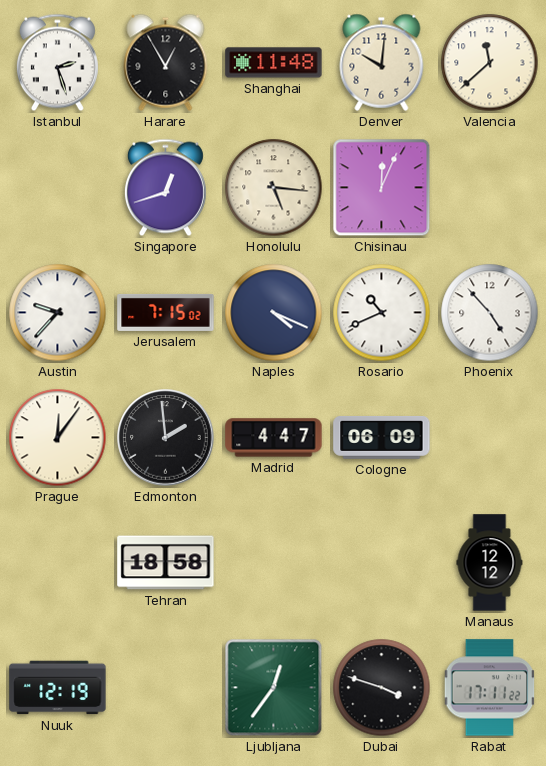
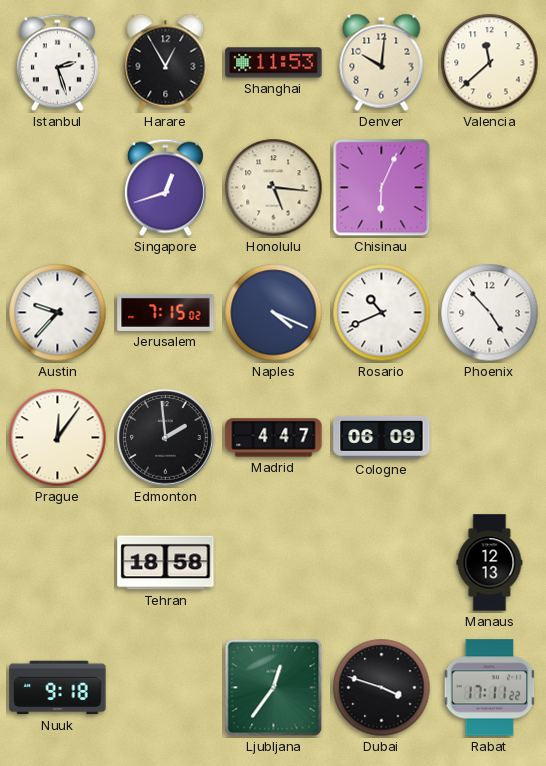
Shanghai: 11:48 -> 11:53 (274, 63)
Chisinau: 12:04 -> 6:04 (382, 188)
Manaus: 12:12 -> 12:13 (490, 563)
Nuuk: 12:19 -> 9:18 (58, 688)
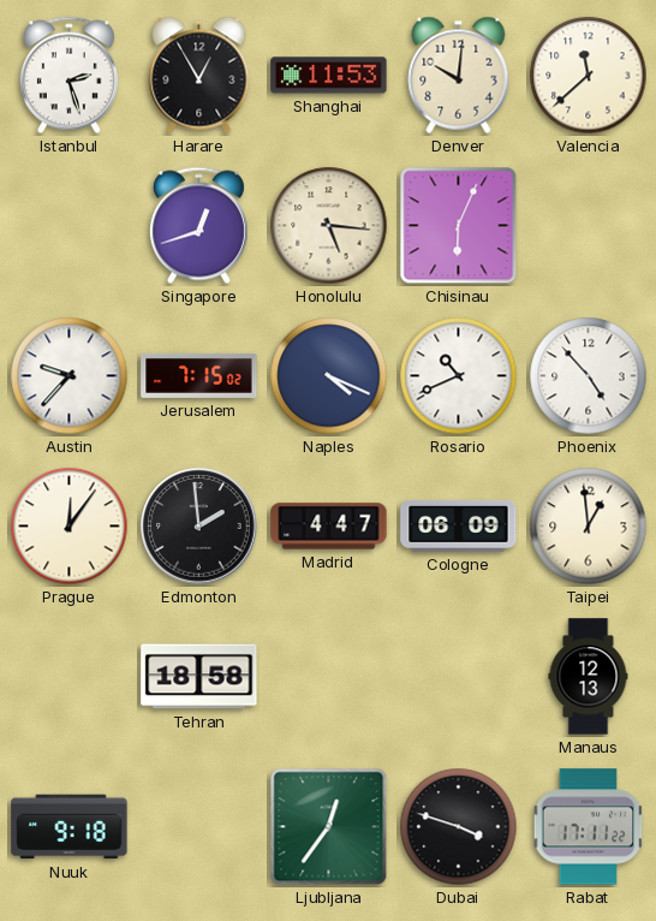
Taipei: none -> 12:59 (589, 527)
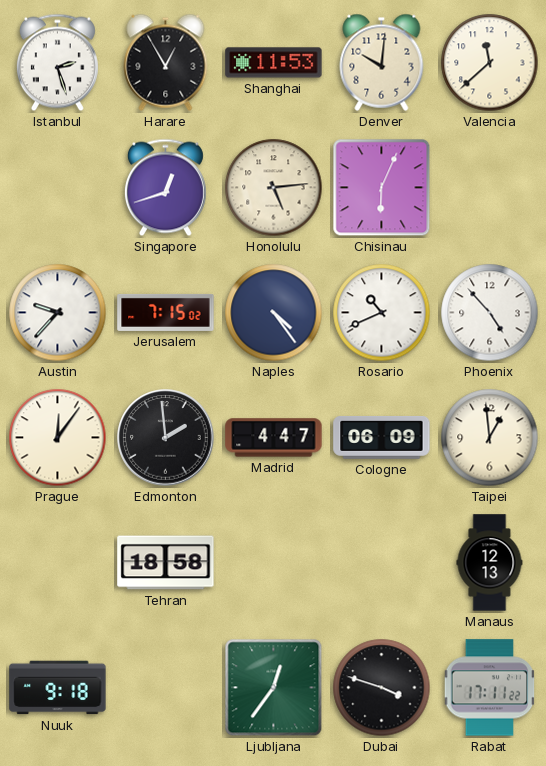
Honolulu: 5:16 -> 5:14 (274, 188)
Naples: 4:19 -> 4:24 (274, 313)
